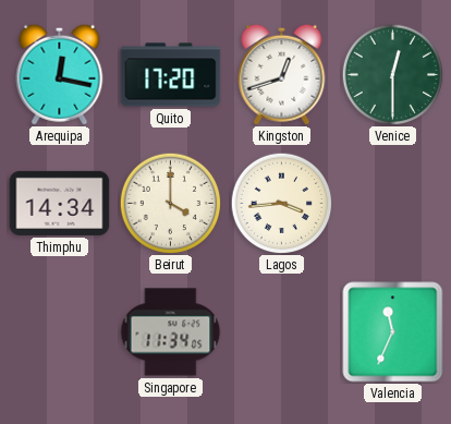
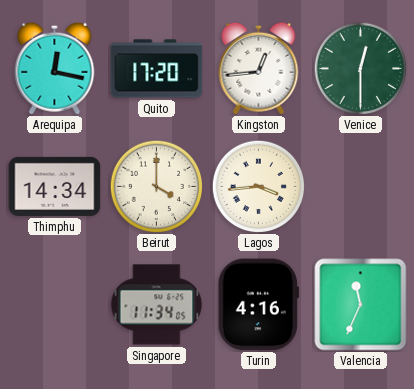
Kingston: 12:42 -> 12:44 (259, 68)
Turin: none -> 4:16 (258, 305)
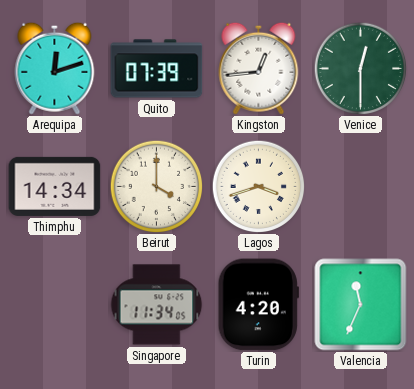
Arequipa: 12:17 -> 12:12 (55, 68)
Quito: 17:20 -> 07:39 (157, 69)
Lagos: 3:44 -> 3:42 (258, 186)
Turin: 4:16 -> 4:20 (258, 305)
